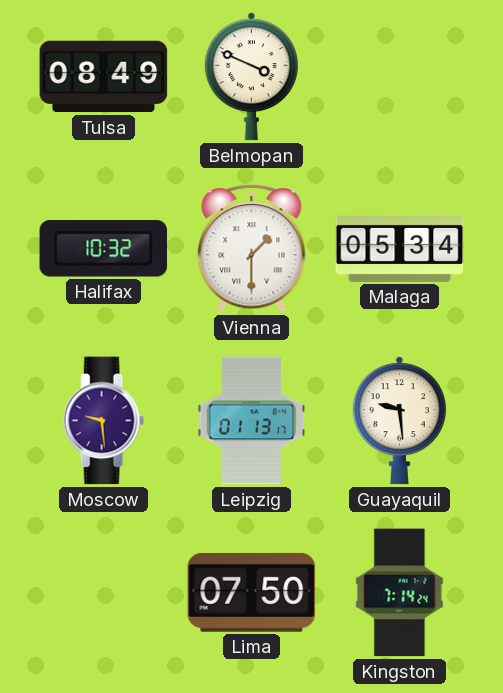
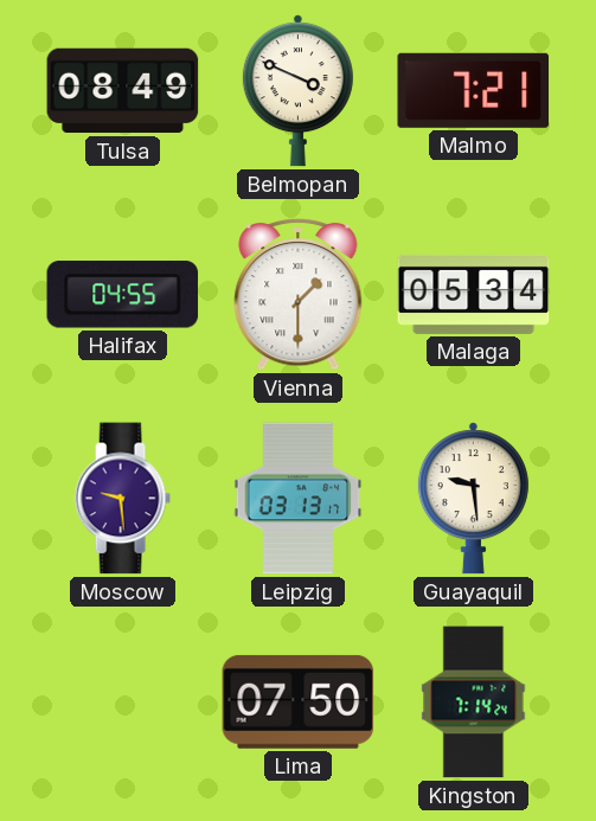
Malmo: none -> 7:21 (474, 90)
Halifax: 10:32 -> 04:55 (123, 295)
Leipzig: 01:13 -> 03:13 (299, 499)
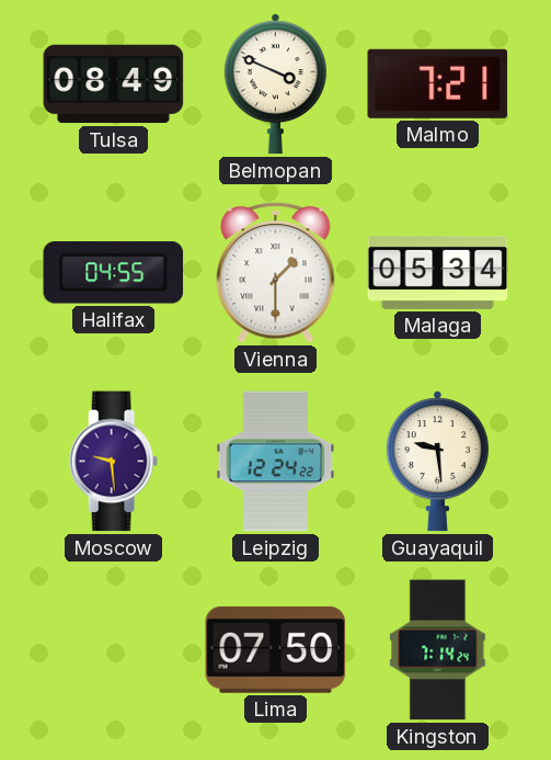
Leipzig: 03:13 -> 12:24 (276, 462)
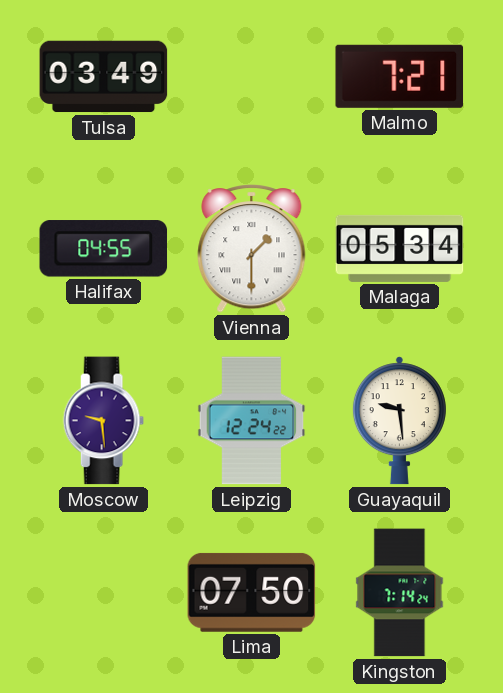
Tulsa: 08:49 -> 03:49 (104, 77)
Belmopan: 3:49 -> none (275, 84)
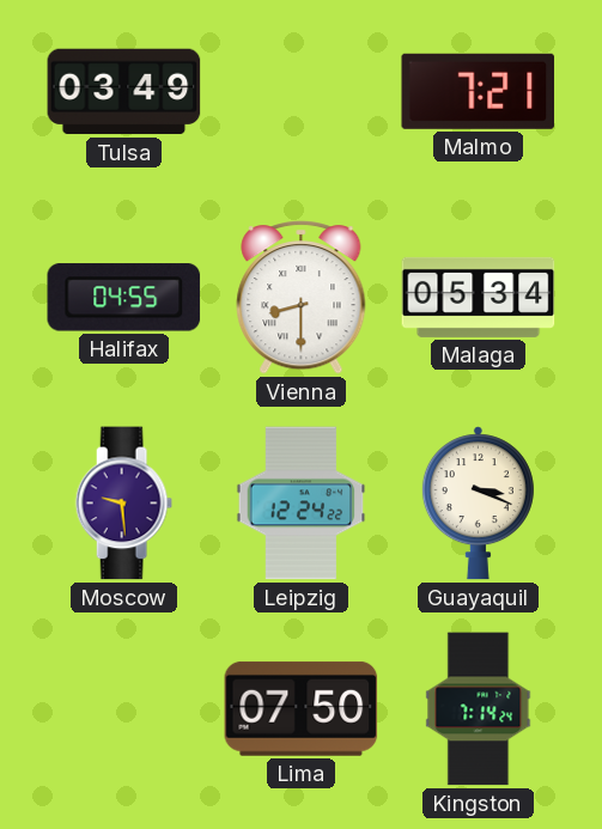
Vienna: 1:30 -> 8:30 (302, 298)
Guayaquil: 9:29 -> 3:19 (478, 504)
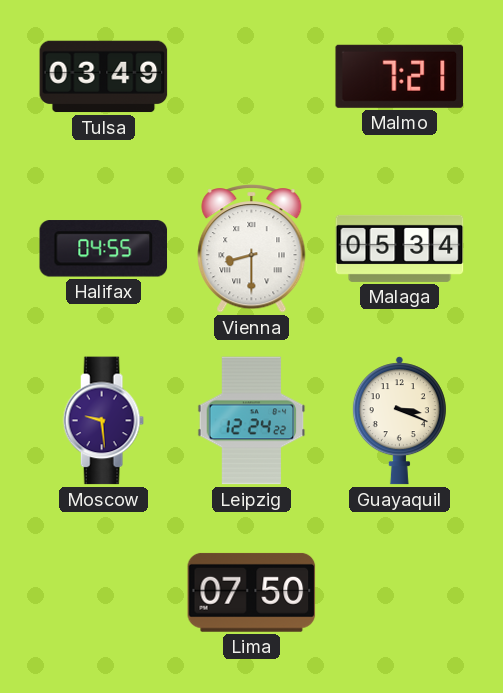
Kingston: 7:14 -> none (479, 709)
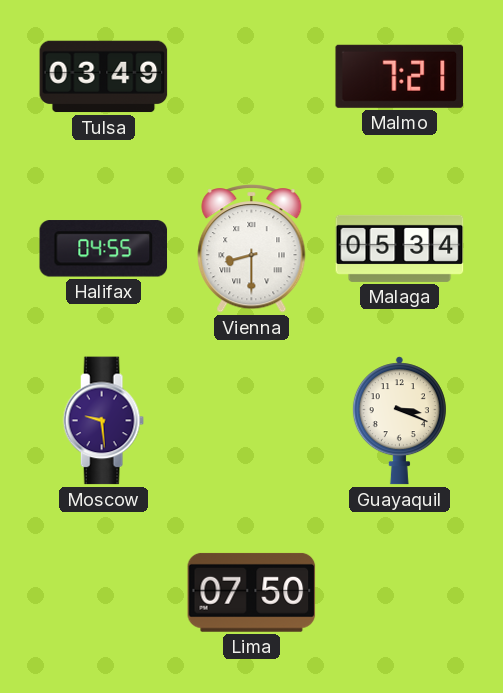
Leipzig: 12:24 -> none (252, 421)
